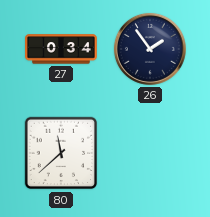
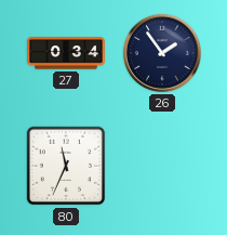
80: 11:38 -> 11:34 (66, 166)
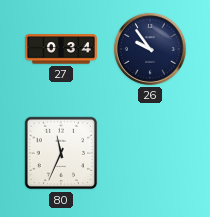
26: 1:54 -> 9:54 (150, 49)
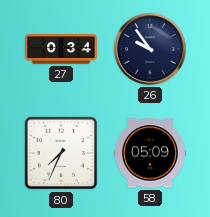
80: 11:34 -> 7:34 (61, 153)
58: none -> 05:09 (151, 153)
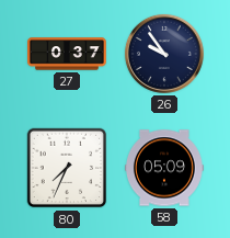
27: 0:34 -> 0:37 (68, 54)
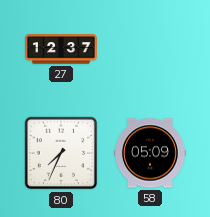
27: 0:37 -> 12:37 (62, 49)
26: 9:54 -> none (164, 54)
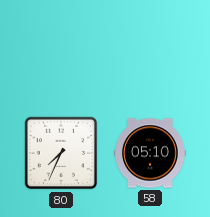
27: 12:37 -> none (62, 49)
58: 05:09 -> 05:10 (151, 153)
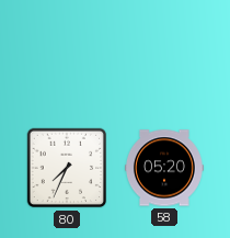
58: 05:10 -> 05:20 (165, 168)
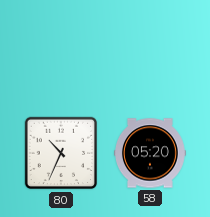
80: 7:34 -> 10:34 (61, 153)
